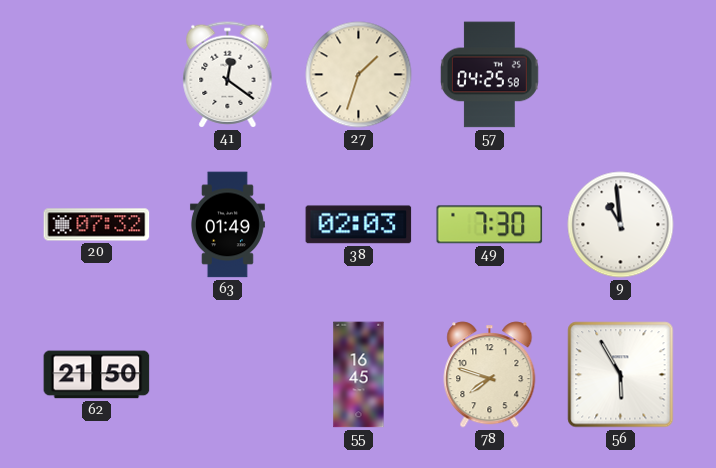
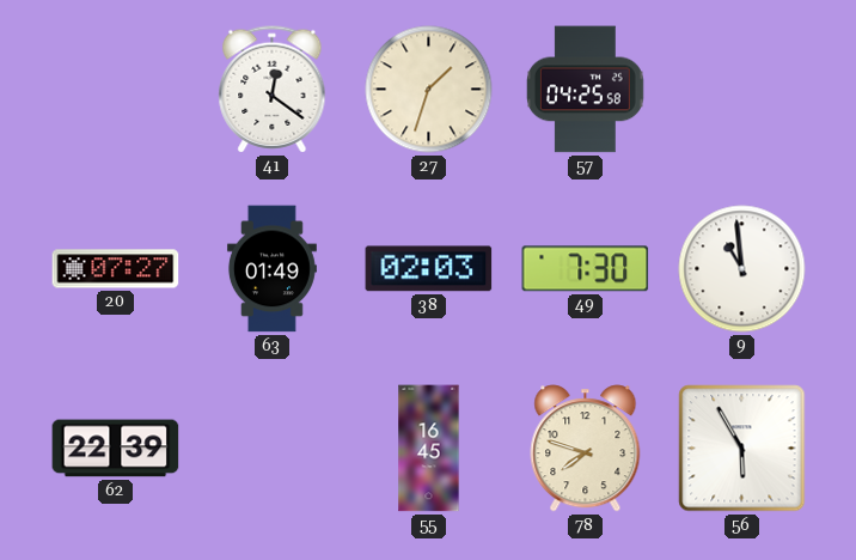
20: 07:32 -> 07:27 (116, 269)
62: 21:50 -> 22:39 (116, 449)
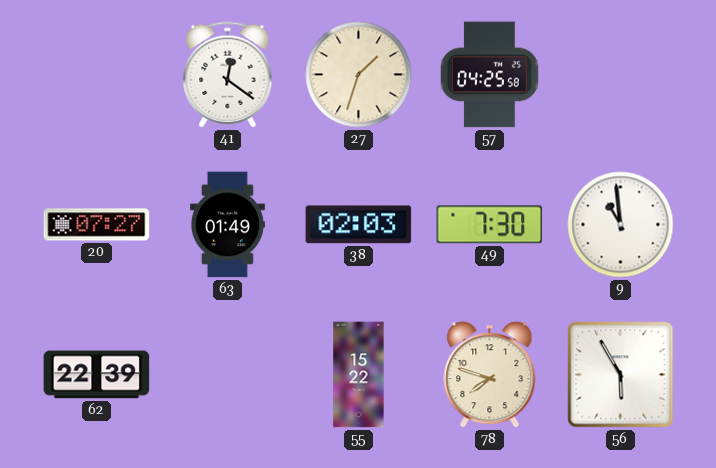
55: 16:45 -> 15:22 (359, 375)
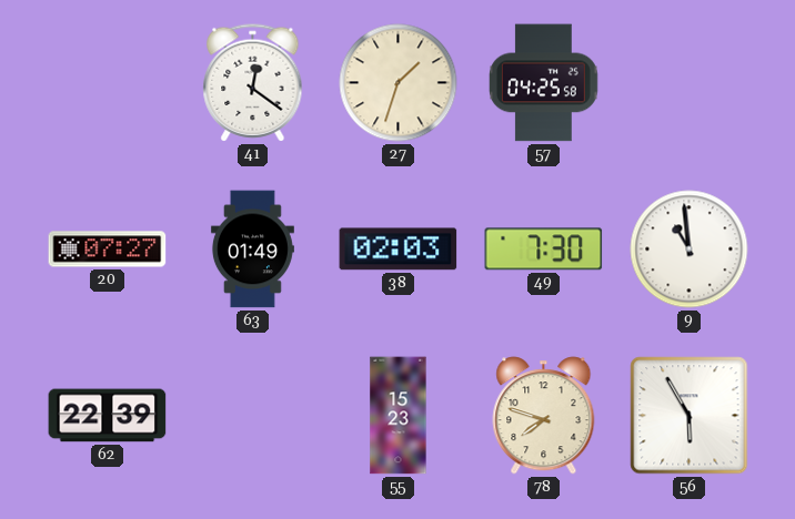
55: 15:22 -> 15:23 (399, 416)
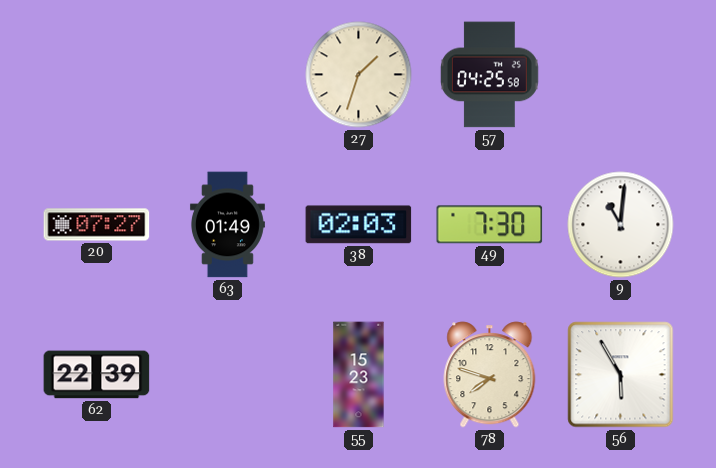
41: 12:21 -> none (253, 83)
9: 10:59 -> 11:01 (621, 225)
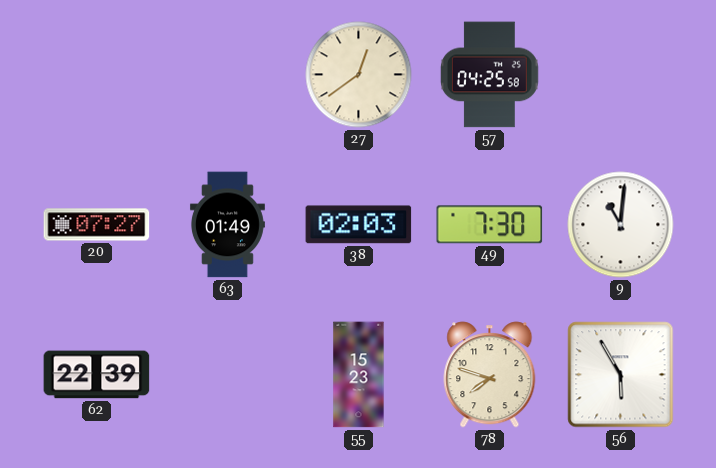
27: 1:33 -> 12:39 (359, 75)
